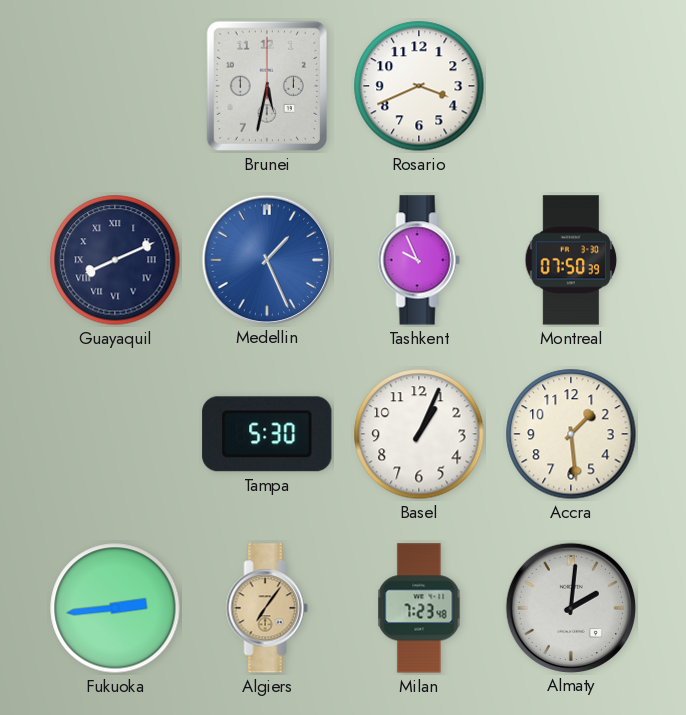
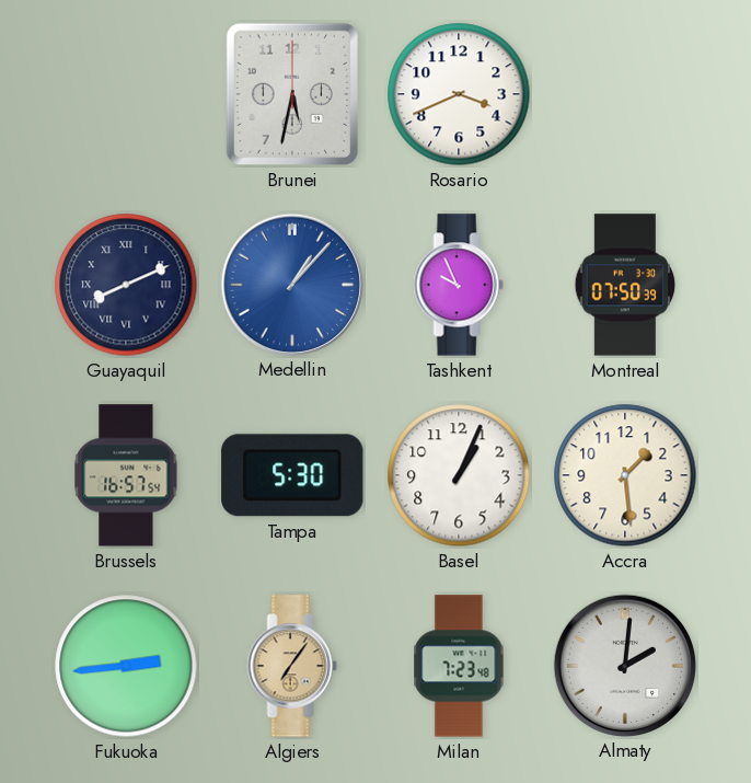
Medellin: 1:26 -> 1:07 (291, 284)
Brussels: none -> 16:57 (126, 475)
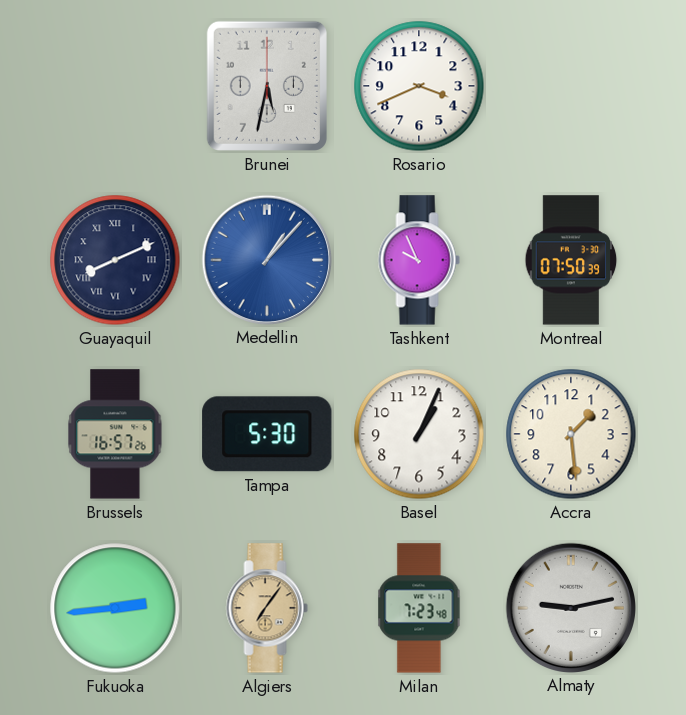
Brussels: 16:57:54 -> 16:57:26 (115, 434)
Almaty: 2:01 -> 9:13 (570, 607)
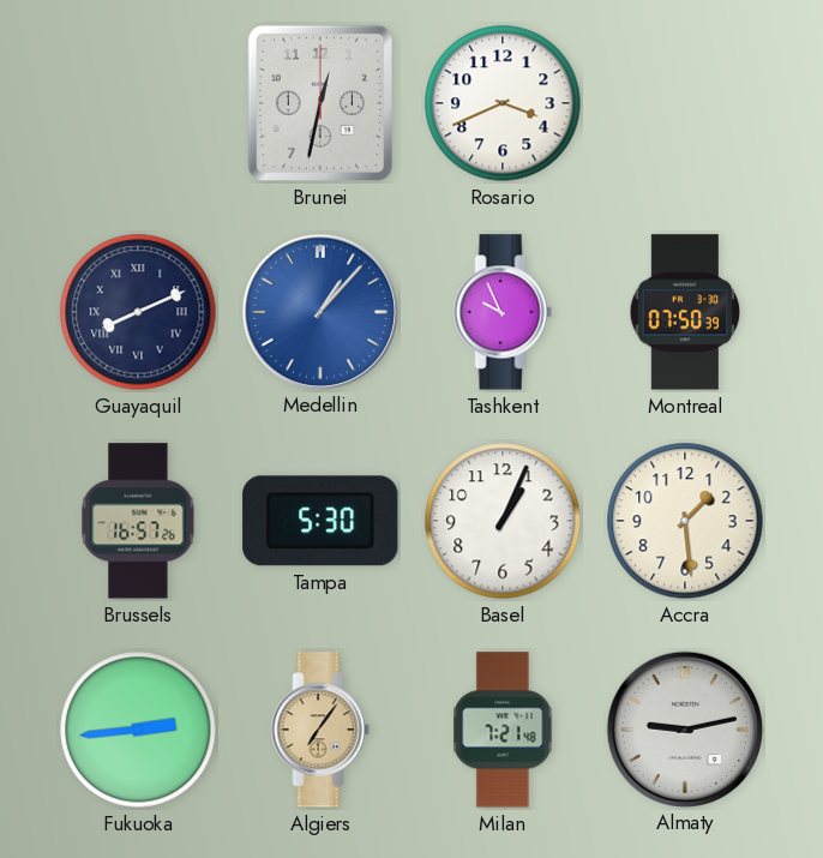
Brunei: 5:32 -> 12:32 (320, 103)
Milan: 7:23 -> 7:21 (503, 730)
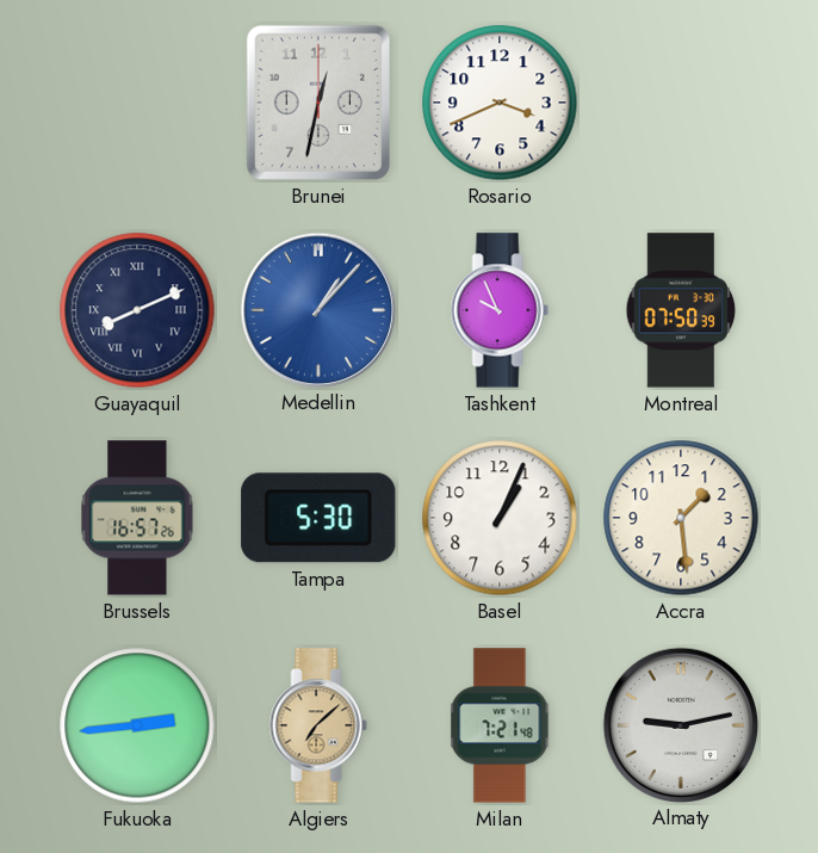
Algiers: 7:06 -> 7:08 (318, 725)
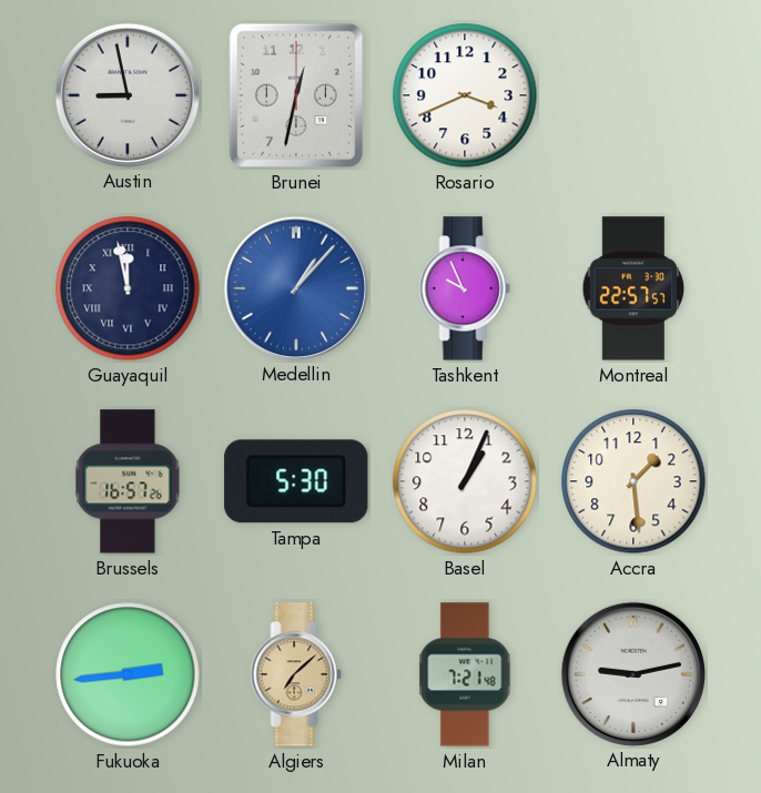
Austin: none -> 8:58 (126, 94)
Guayaquil: 8:11 -> 11:58 (128, 288)
Montreal: 07:50 -> 22:57 (633, 288)
